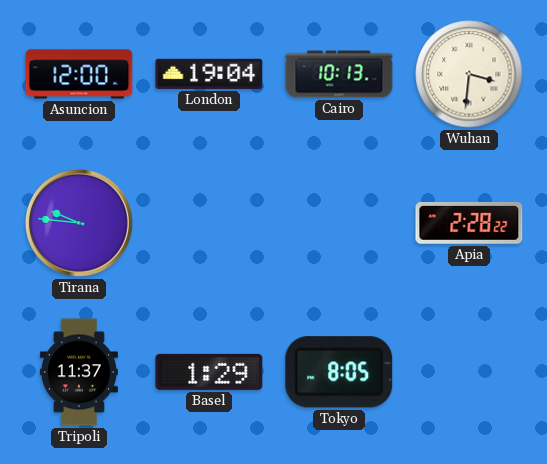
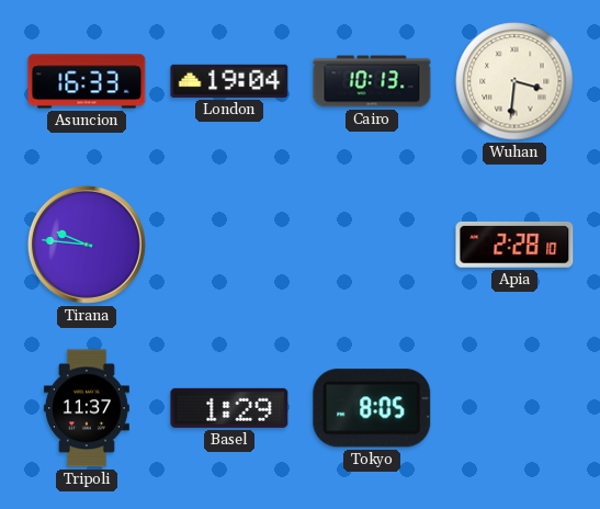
Asuncion: 12:00 -> 16:33 (87, 81)
Apia: 2:28:22 -> 2:28:10 (514, 245)
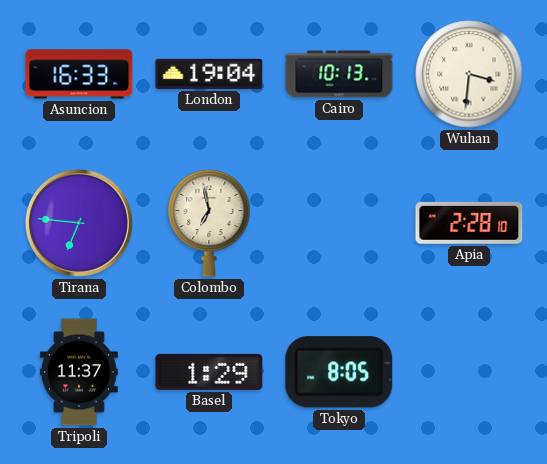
Tirana: 9:46 -> 6:46 (79, 223)
Colombo: none -> 6:58 (209, 223)
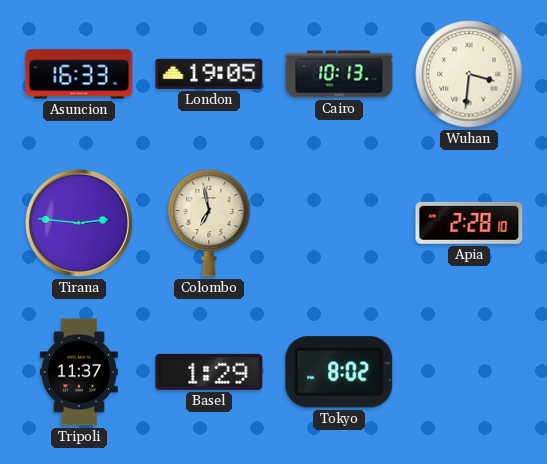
London: 19:04 -> 19:05 (209, 74)
Tirana: 6:46 -> 2:46 (79, 223)
Tokyo: 8:05 -> 8:02 (339, 372)
